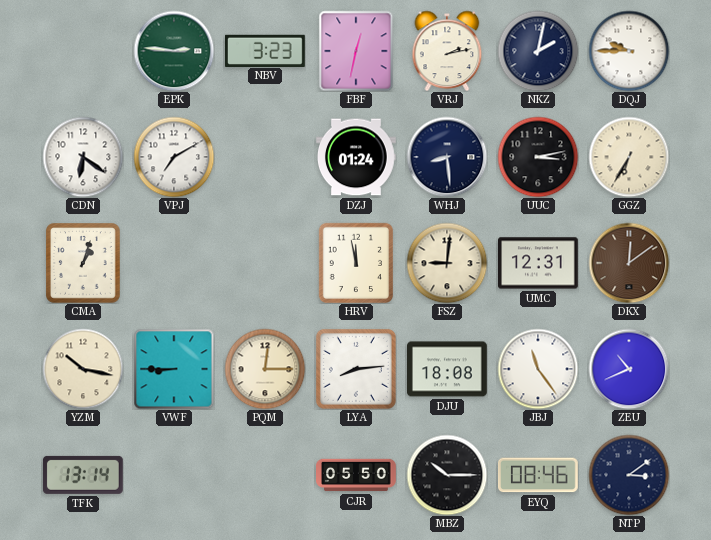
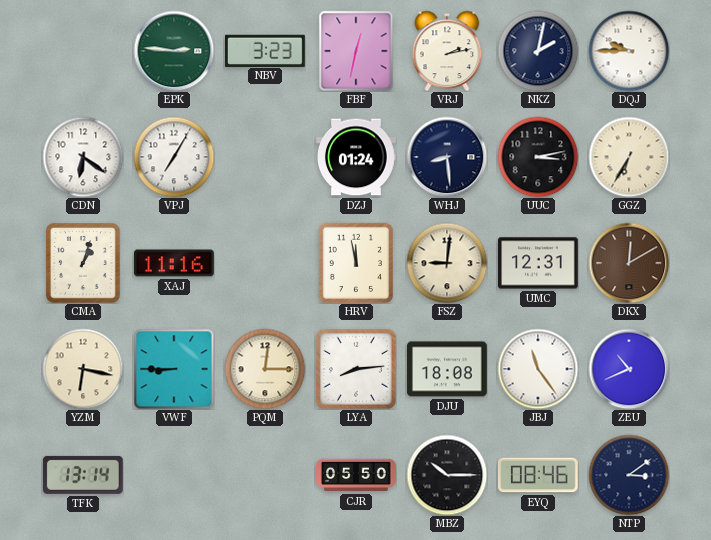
VPJ: 7:10 -> 7:05 (174, 157)
XAJ: none -> 11:16 (175, 263)
DKX: 12:09 -> 12:10 (629, 263)
YZM: 10:17 -> 6:17 (83, 369)
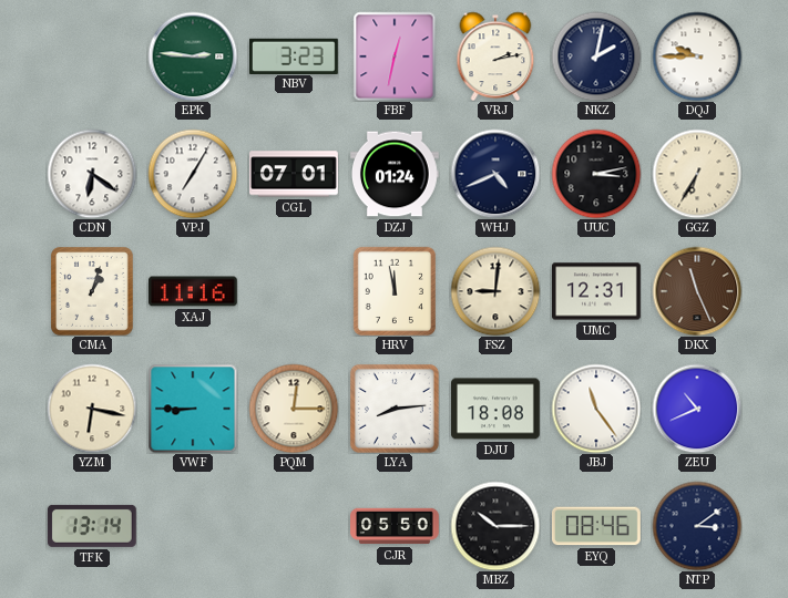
CGL: none -> 07:01 (294, 174)
WHJ: 8:29 -> 4:41 (495, 174)
DKX: 12:10 -> 11:26 (697, 291)
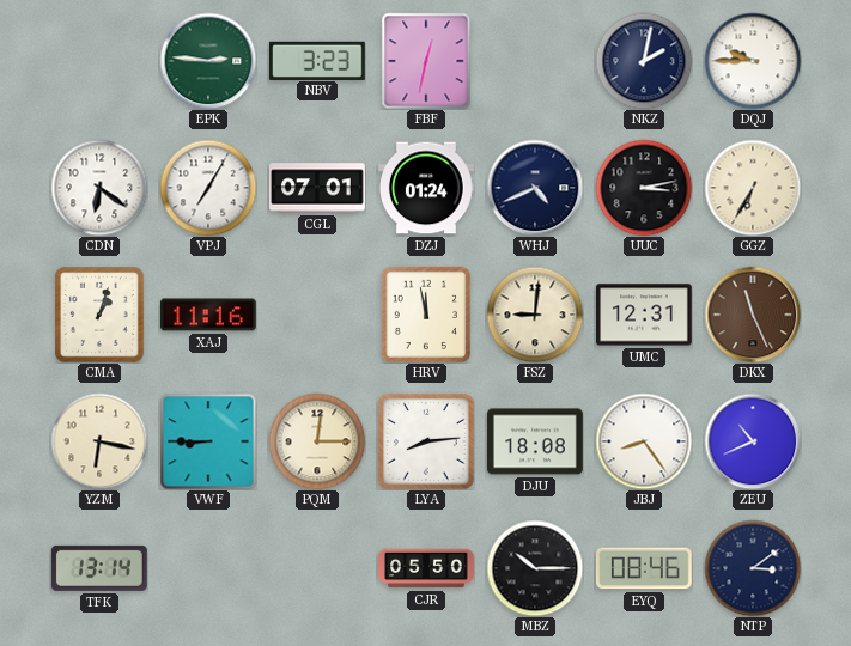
VRJ: 2:13 -> none (495, 56)
JBJ: 11:24 -> 8:24 (644, 441)
